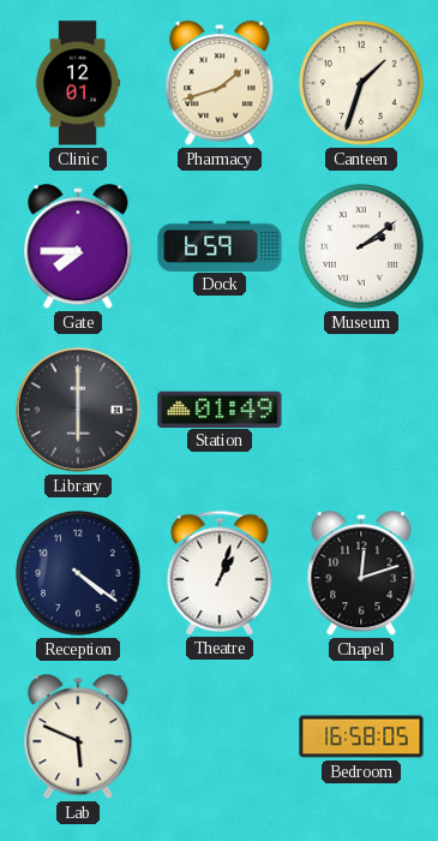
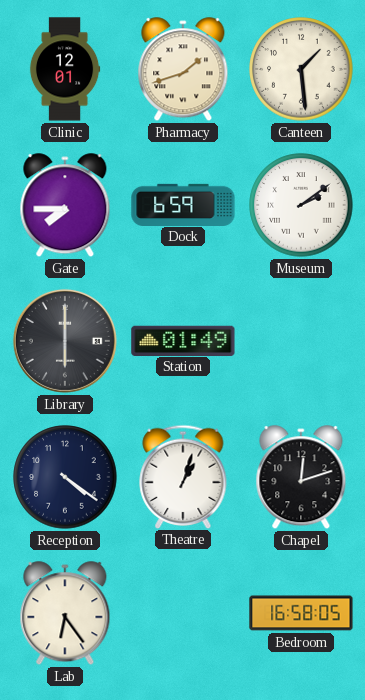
Canteen: 1:33 -> 1:29 (301, 69)
Lab: 5:49 -> 6:24 (65, 614)
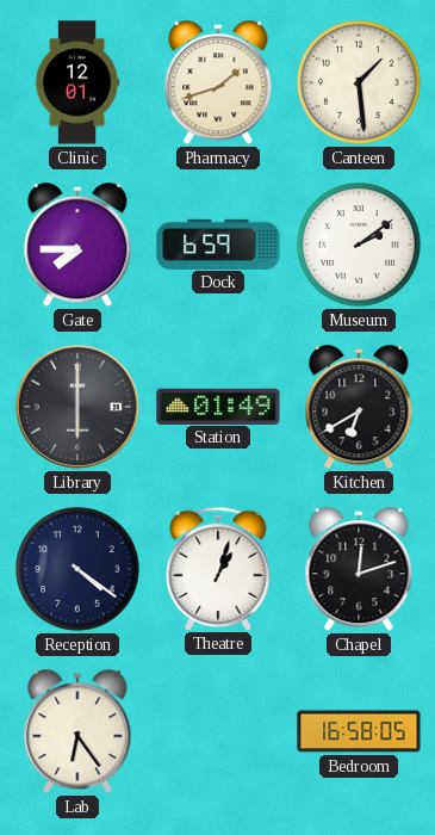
Kitchen: none -> 6:40 (359, 408)
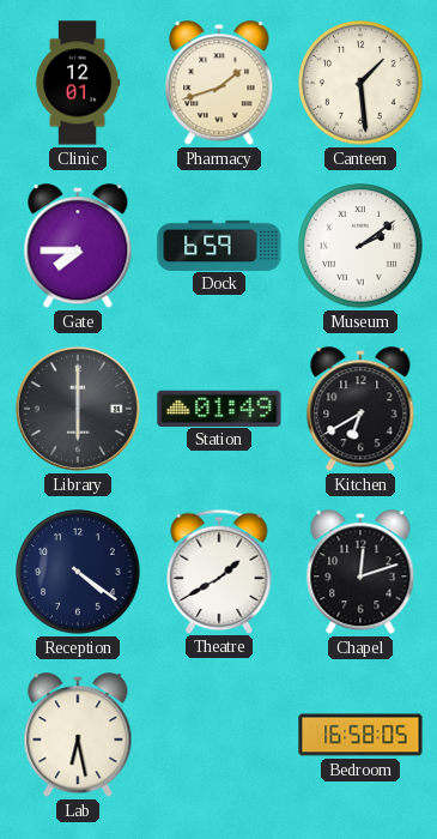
Theatre: 1:03 -> 1:40 (219, 571)
Lab: 6:24 -> 6:28 (78, 736)
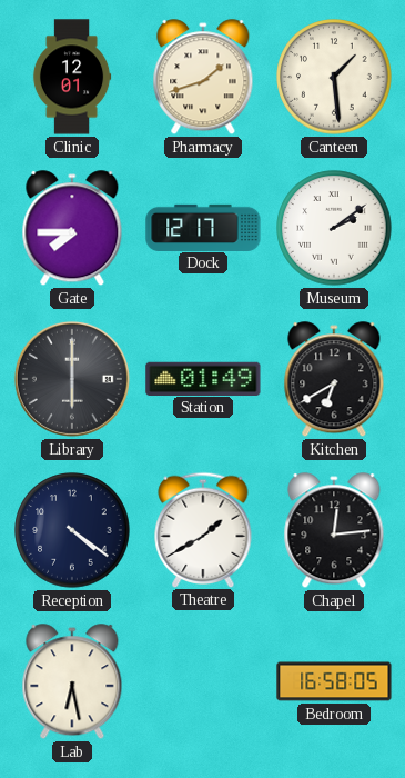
Dock: 6:59 -> 12:17 (203, 227)
Chapel: 12:12 -> 12:14 (334, 531)
